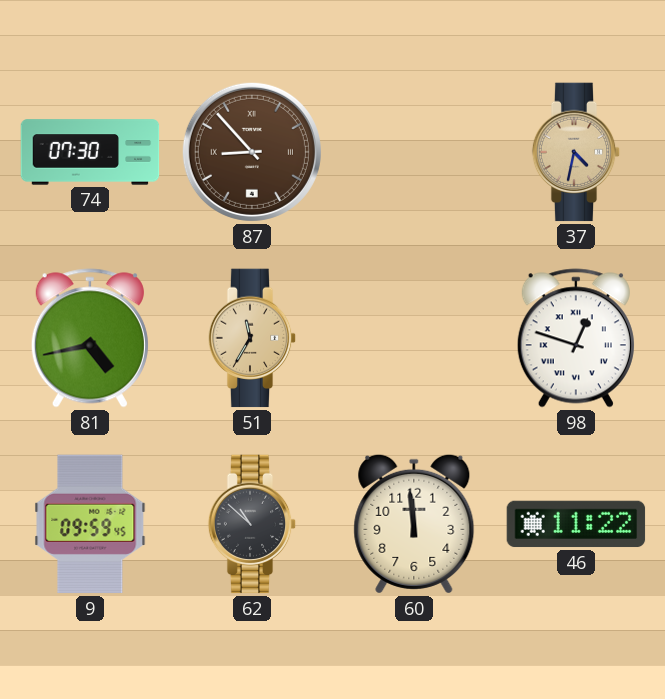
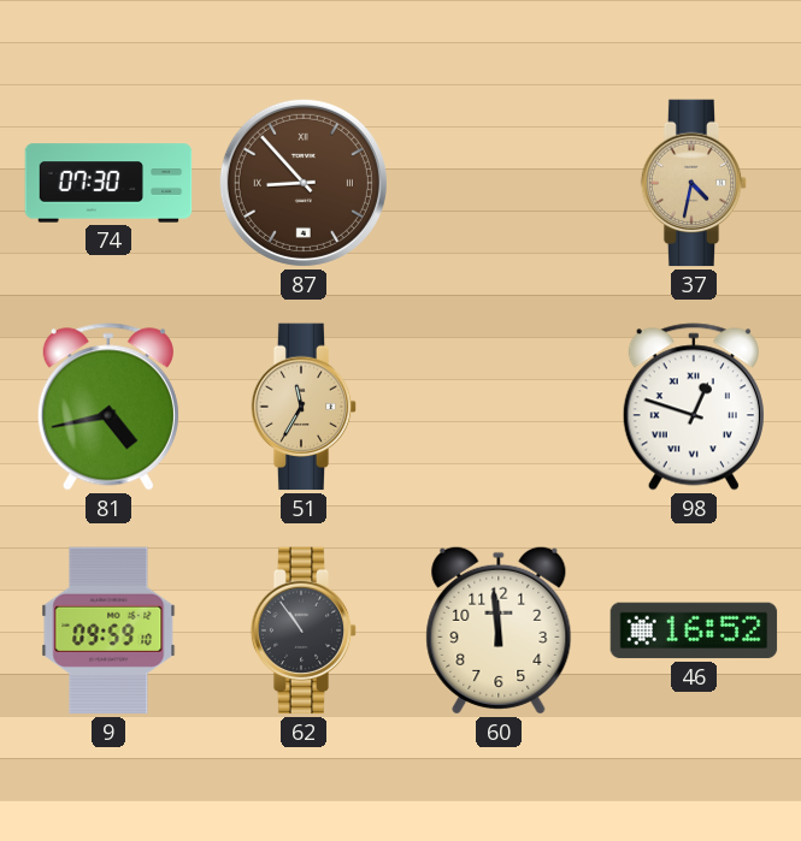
9: 09:59:45 -> 09:59:10 (108, 630)
62: 10:52 -> 10:54 (304, 630)
46: 11:22 -> 16:52 (694, 630)
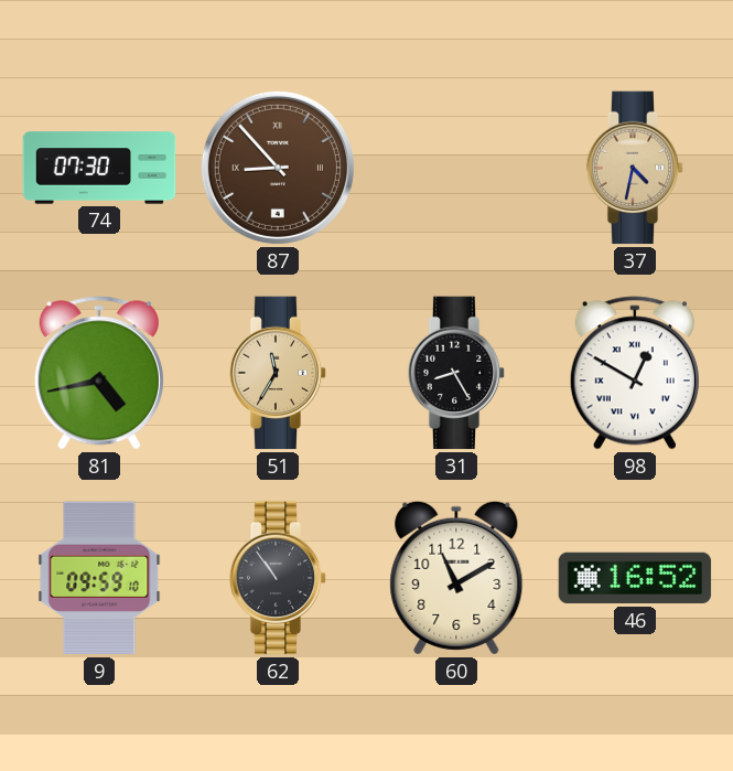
31: none -> 8:25 (456, 373)
98: 12:48 -> 12:50 (635, 373)
60: 11:59 -> 11:10 (456, 578)
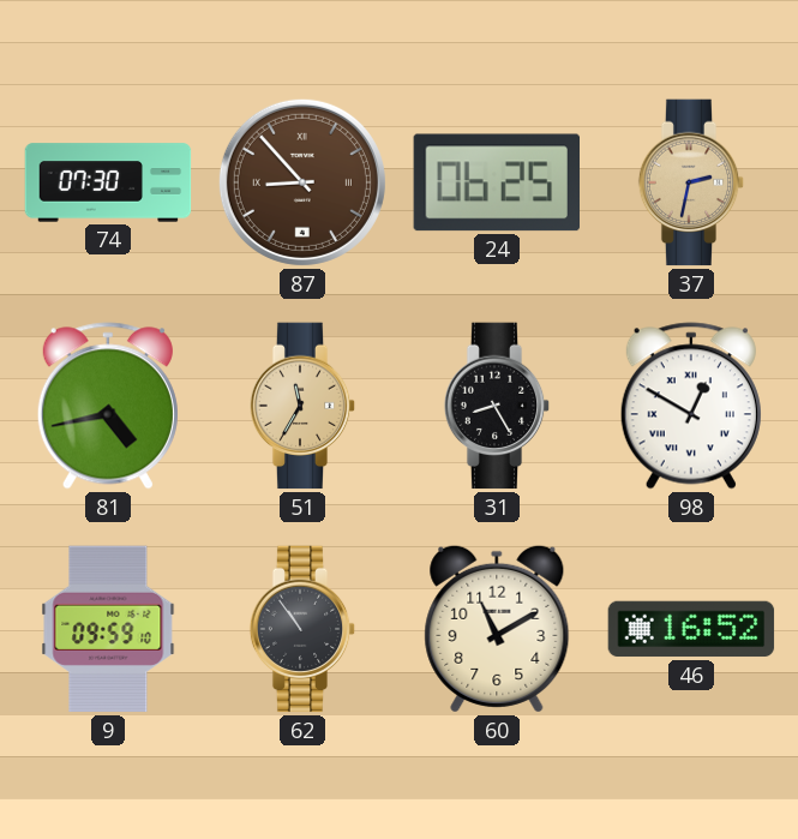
24: none -> 06:25 (496, 182)
37: 4:32 -> 2:32 (691, 182)
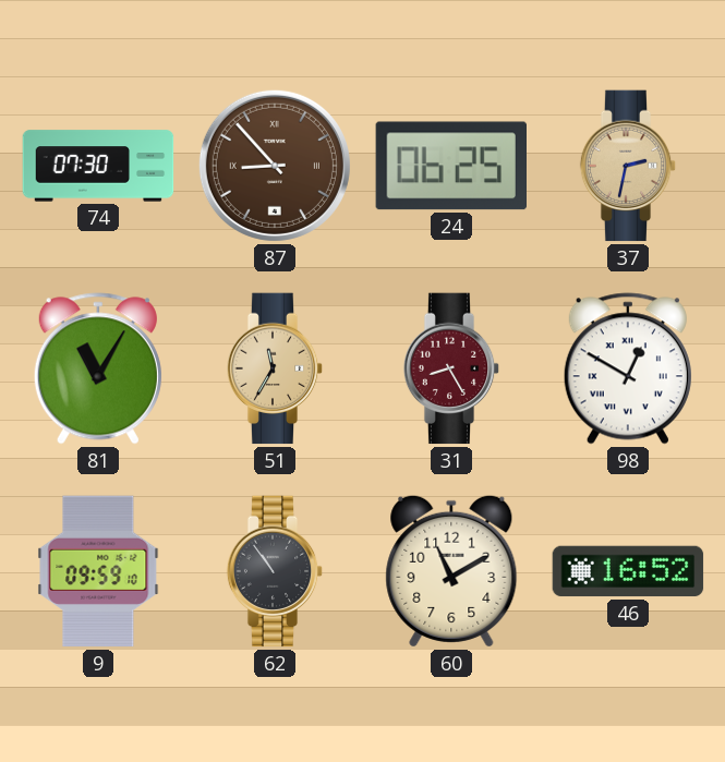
81: 4:43 -> 11:05 (98, 368)
31 dial: black -> burgundy (451, 368)
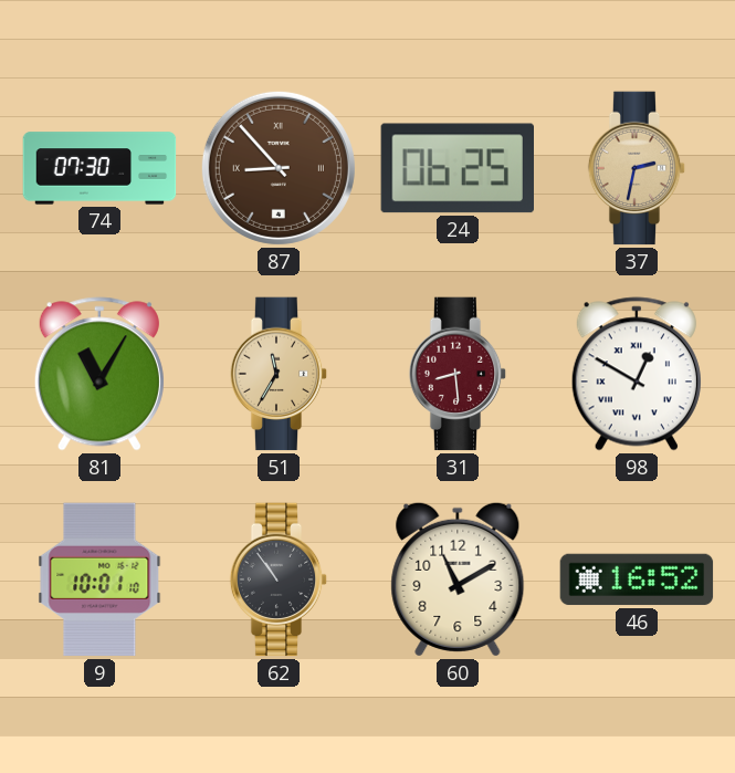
31: 8:25 -> 8:29 (458, 374)
9: 09:59 -> 10:01 (99, 579)
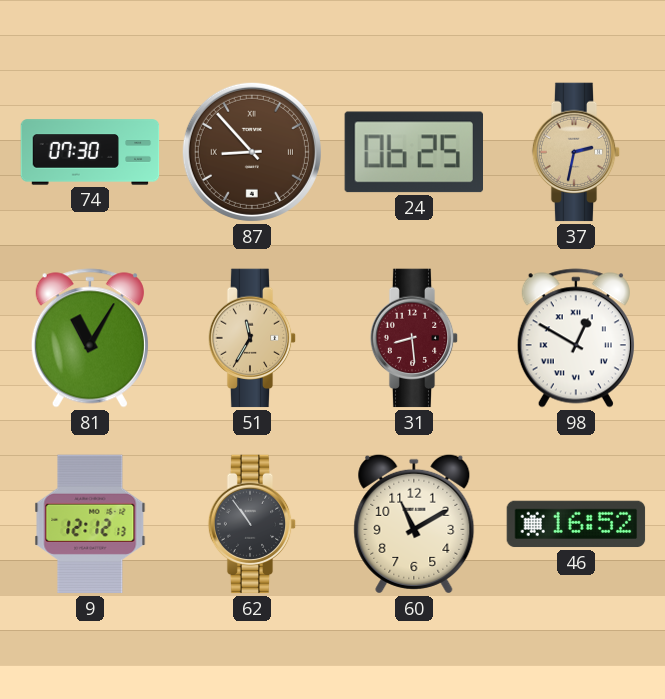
9: 10:01 -> 12:12 (90, 524)
